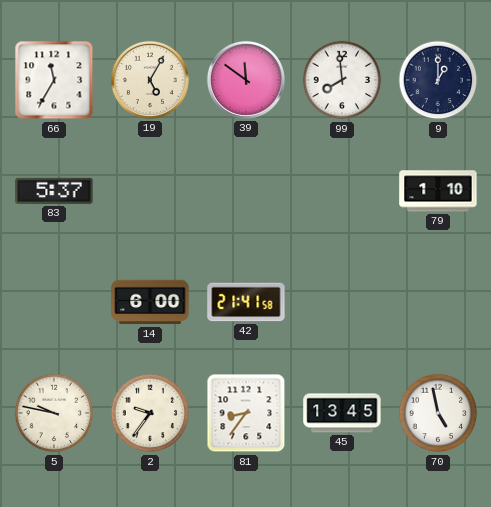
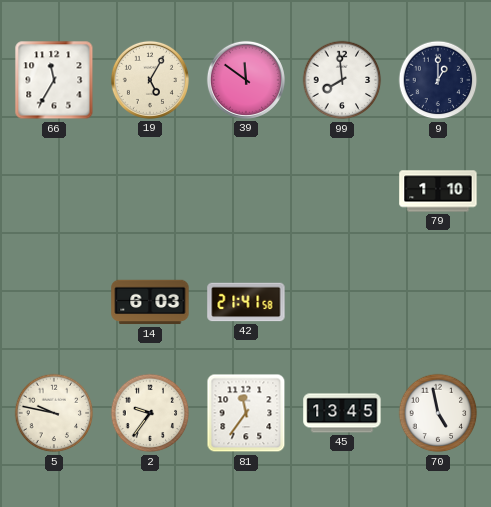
83: 5:37 -> none (54, 191)
14: 6:00 -> 6:03 (150, 302)
81: 8:36 -> 11:36 (246, 413)
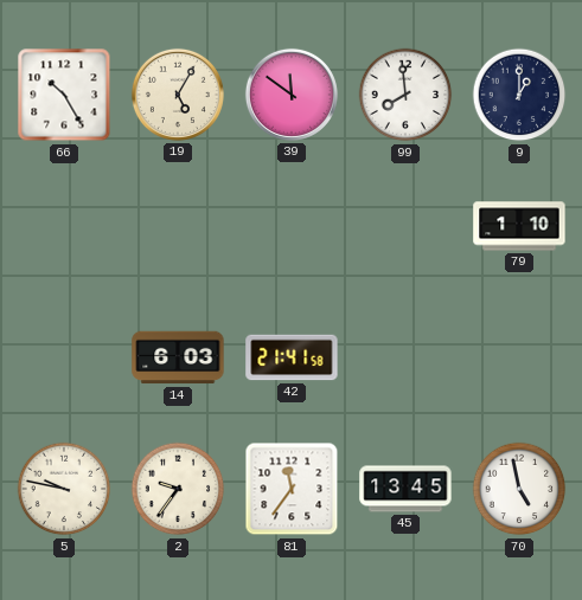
66: 11:35 -> 10:25 (64, 95)
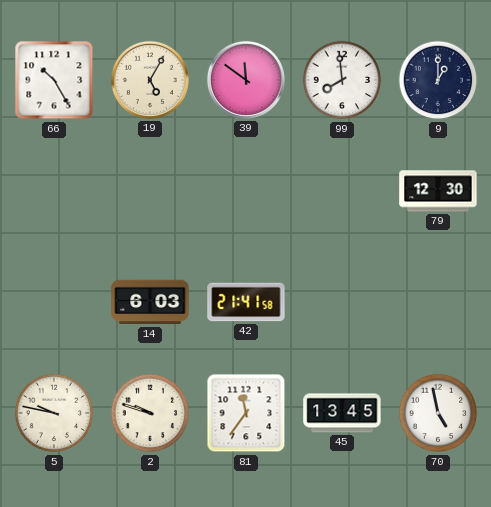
79: 1:10 -> 12:30 (438, 191)
2: 9:36 -> 9:48 (150, 413)
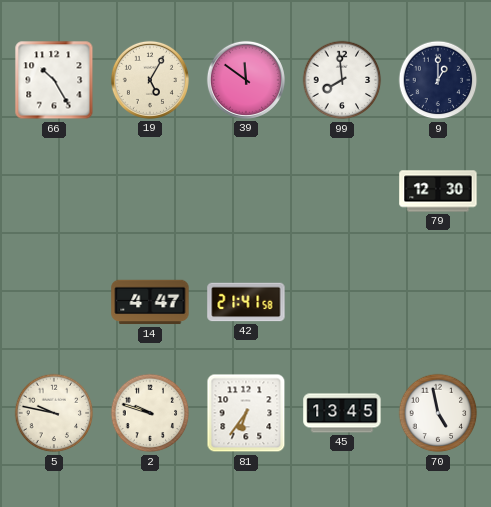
14: 6:03 -> 4:47 (150, 302)
81: 11:36 -> 6:36 (246, 413)
